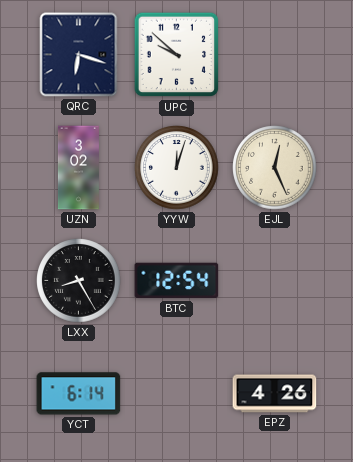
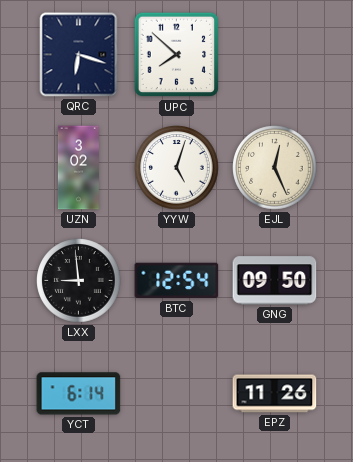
UPC: 9:52 -> 7:52 (177, 55)
YYW: 12:03 -> 5:03 (177, 168)
LXX: 8:25 -> 8:59 (79, 281)
GNG: none -> 09:50 (275, 281)
EPZ: 4:26 -> 11:26 (275, 394)
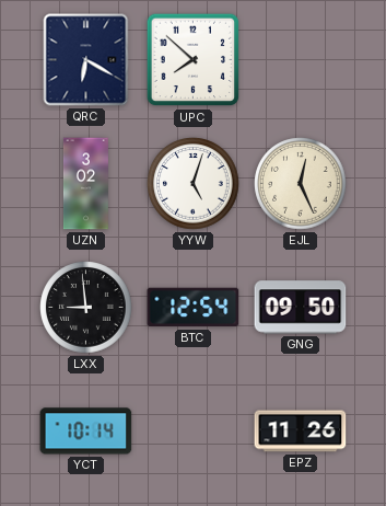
QRC: 6:18 -> 6:20 (86, 60)
YCT: 6:14 -> 10:14 (86, 432)
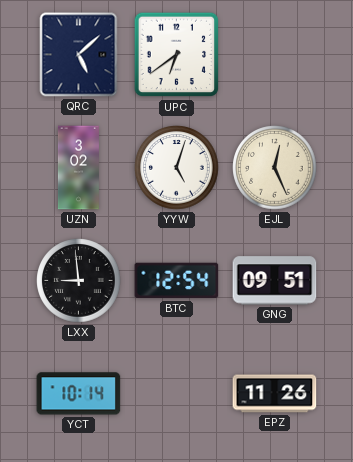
QRC: 6:20 -> 5:08 (79, 55)
UPC: 7:52 -> 6:39 (177, 55)
GNG: 09:50 -> 09:51 (275, 281)
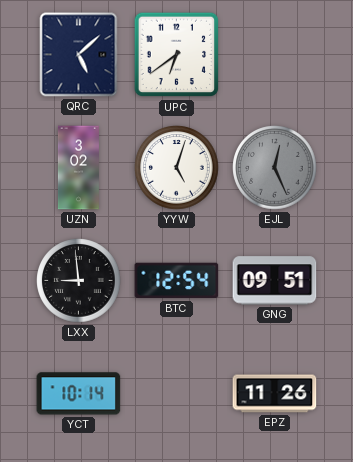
EJL dial: cream -> grey (275, 168)
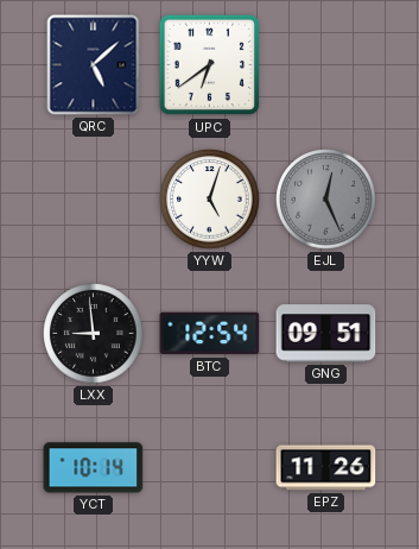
UZN: 3:02 -> none (78, 168)
